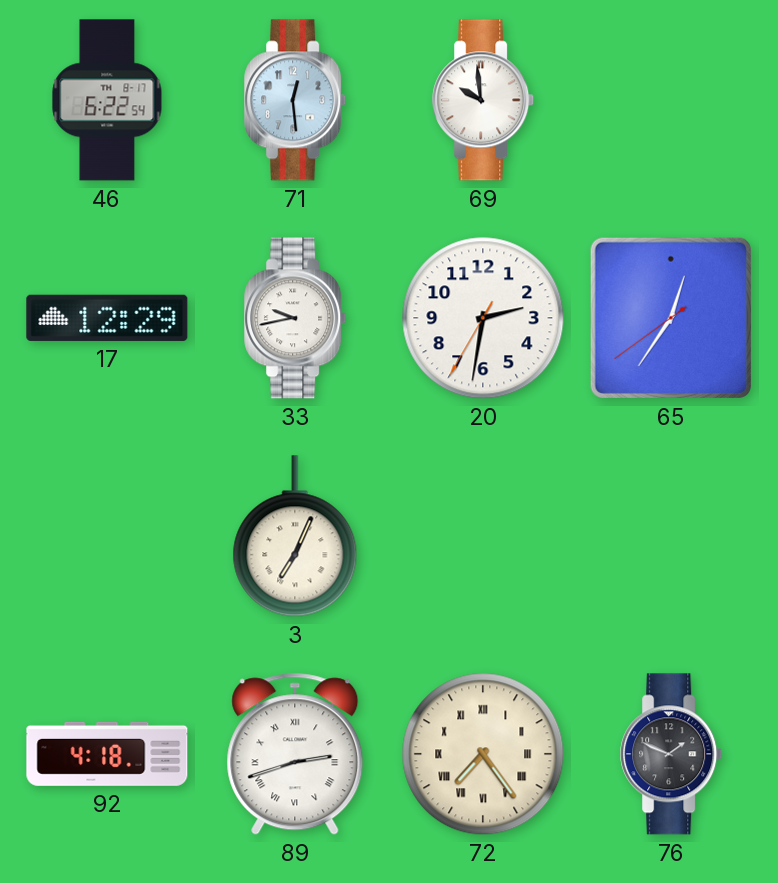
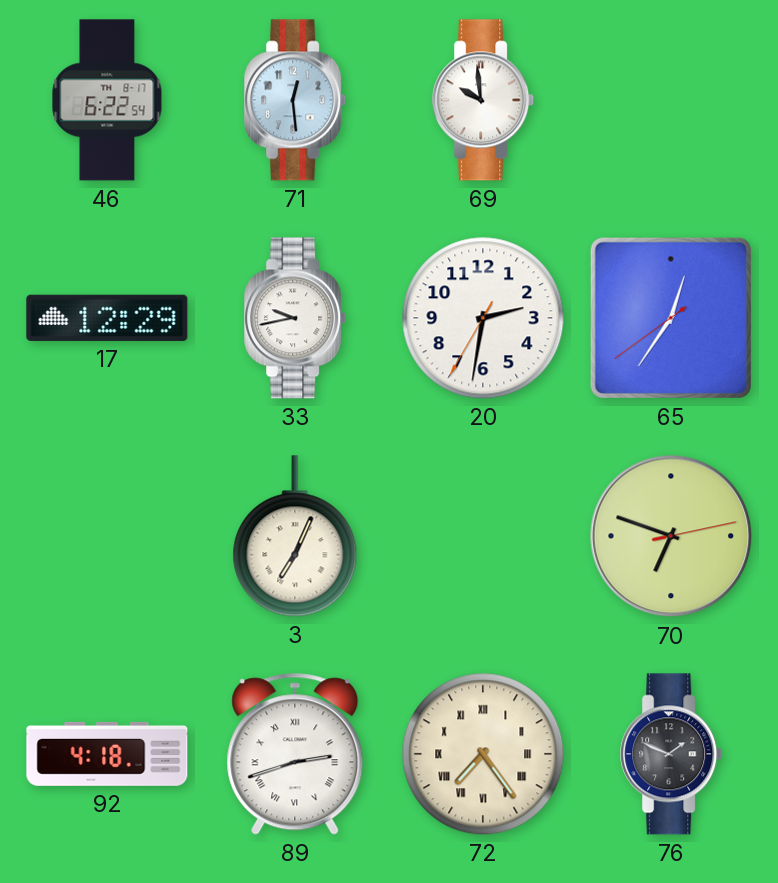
70: none -> 6:48 (671, 536)
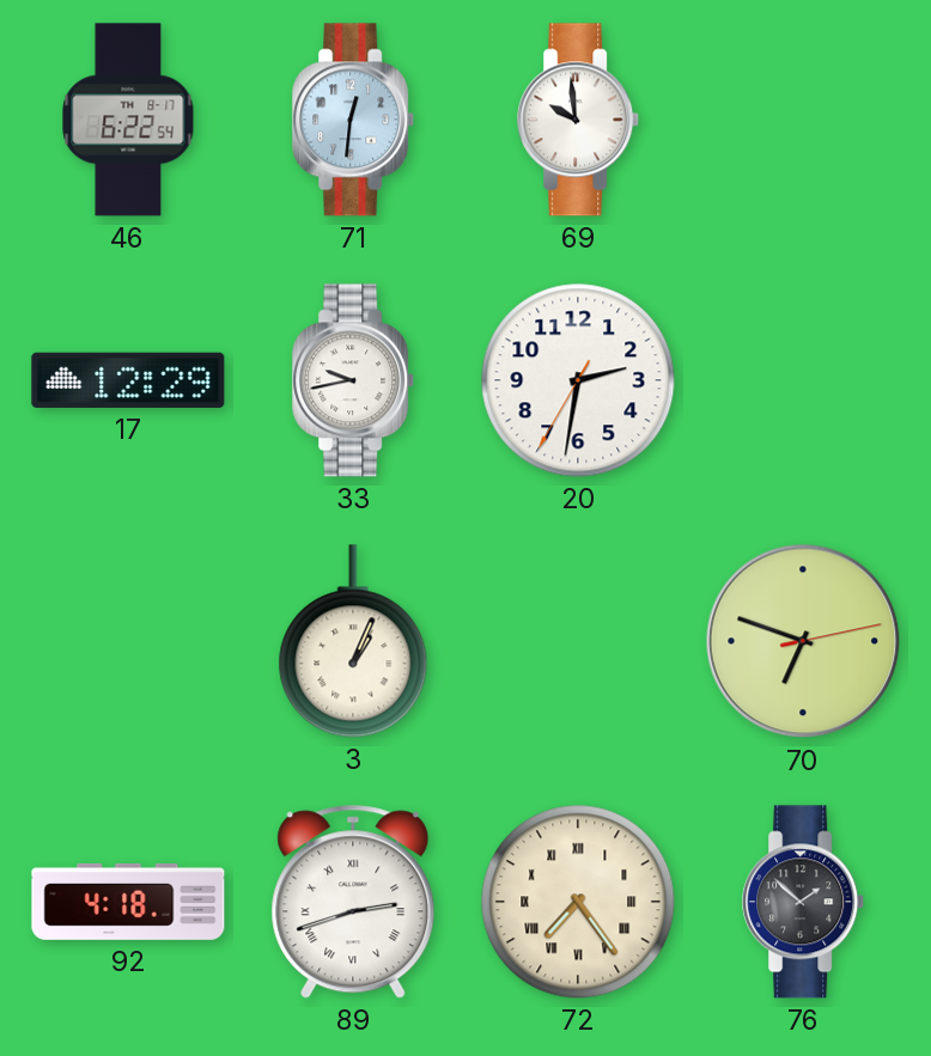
71: 12:29 -> 12:31 (354, 120)
65: 12:35 -> none (671, 318)
3: 7:04 -> 1:04 (353, 641)
76: 1:49 -> 1:52 (804, 902)
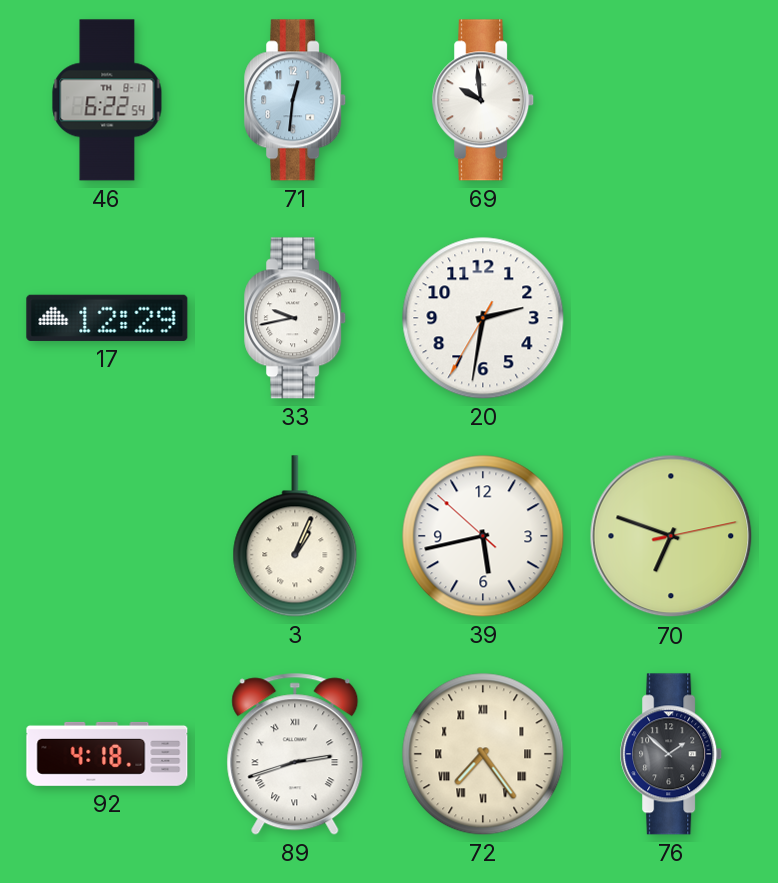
39: none -> 5:42 (483, 536)
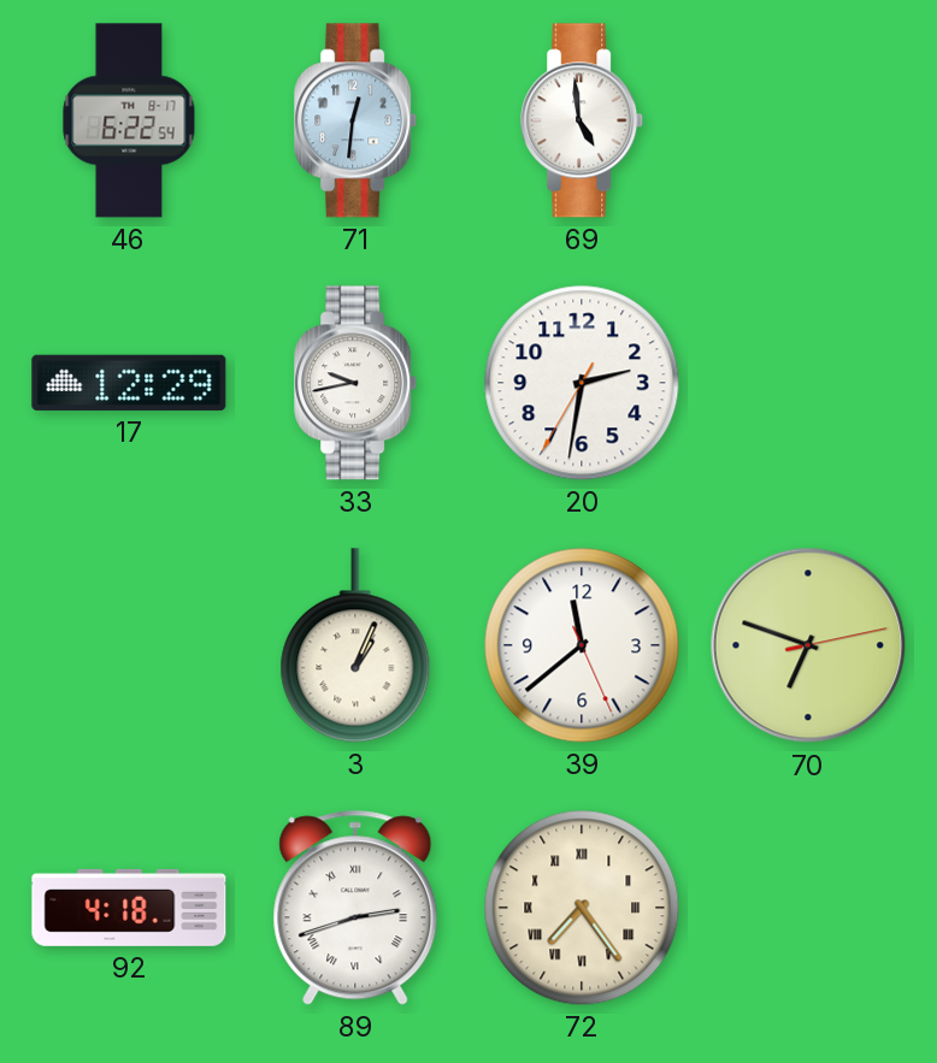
69: 9:59 -> 4:59 (583, 120)
39: 5:42 -> 11:38 (582, 645)
76: 1:52 -> none (672, 754)
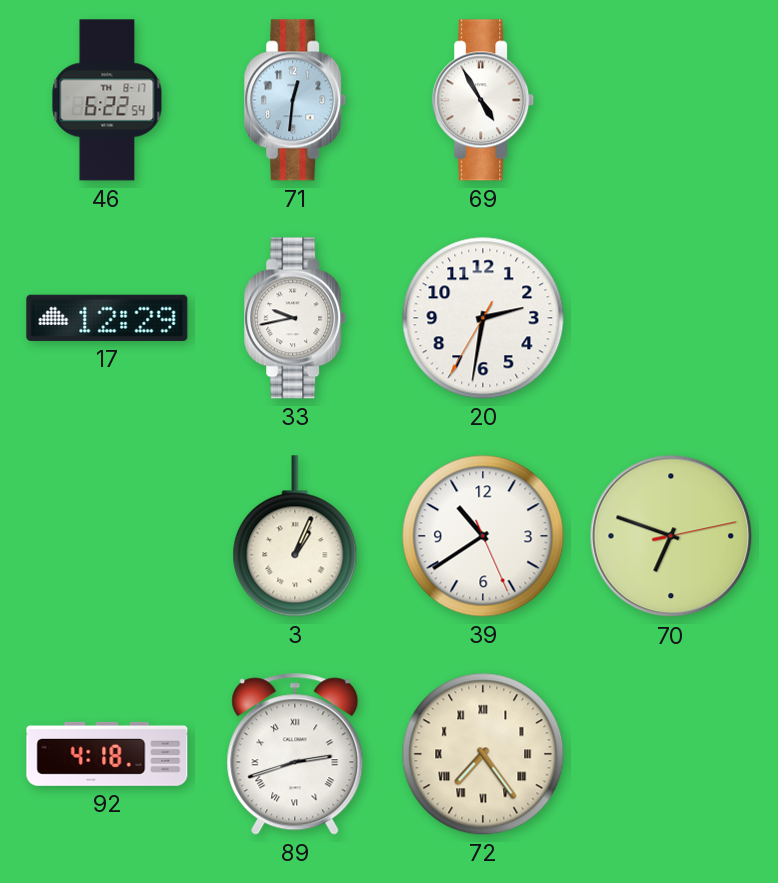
69: 4:59 -> 4:55 (484, 100)
39: 11:38 -> 10:39 (483, 536)
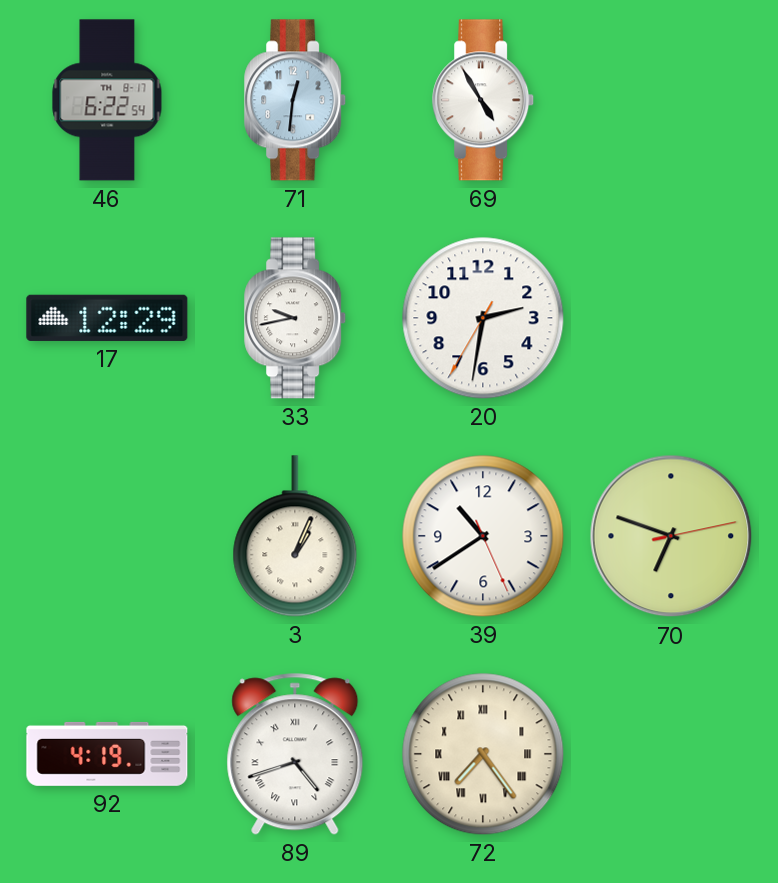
92: 4:18 -> 4:19 (107, 754)
89: 2:42 -> 4:42 (295, 754)
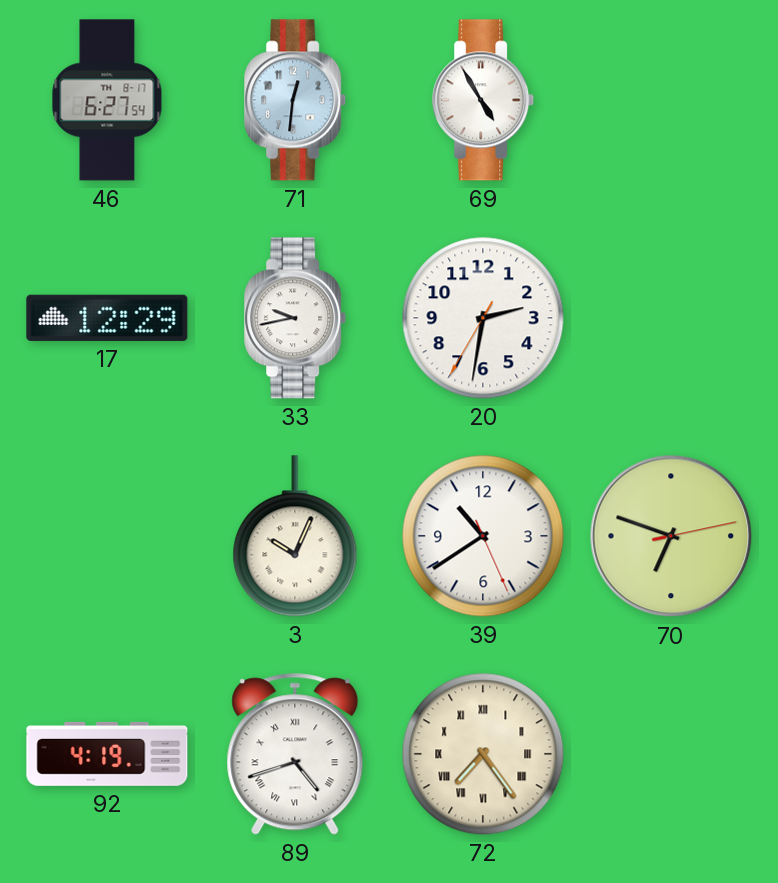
46: 6:22 -> 6:27 (107, 100)
3: 1:04 -> 10:04 (295, 536)
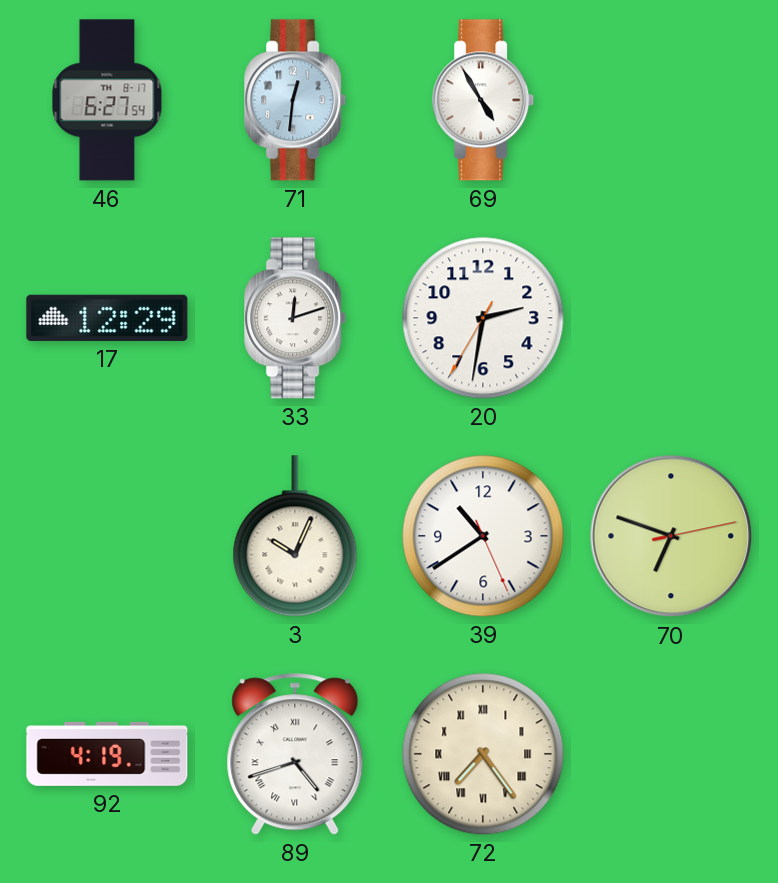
33: 9:43 -> 12:12 (296, 318)
